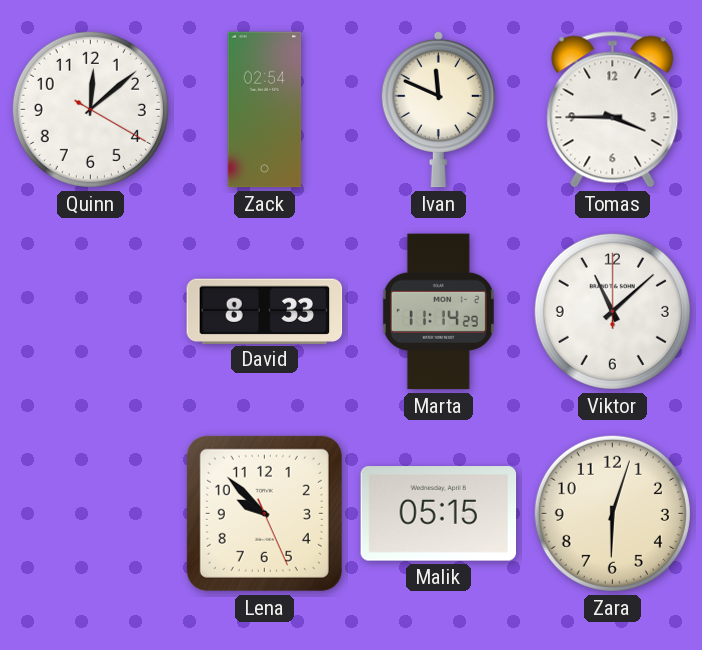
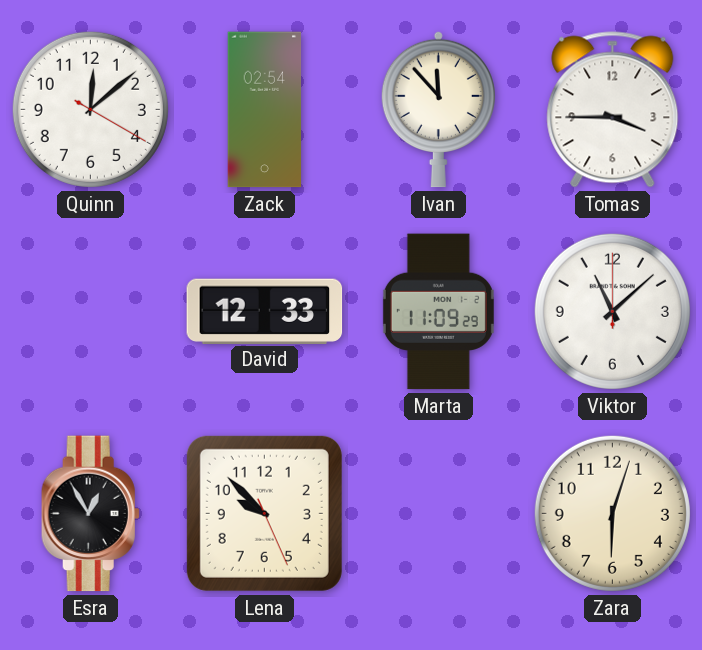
Ivan: 11:49 -> 11:53 (438, 109)
David: 8:33 -> 12:33 (265, 311)
Marta: 11:14 -> 11:09 (438, 312)
Esra: none -> 12:55 (90, 514)
Malik: 05:15 -> none (439, 514)
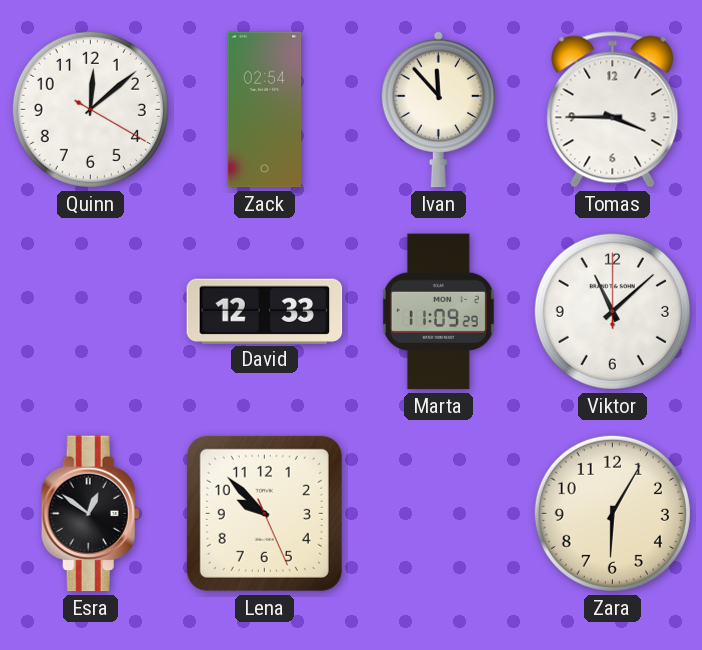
Esra: 12:55 -> 12:51 (90, 514)
Zara: 6:03 -> 6:05 (612, 513)
